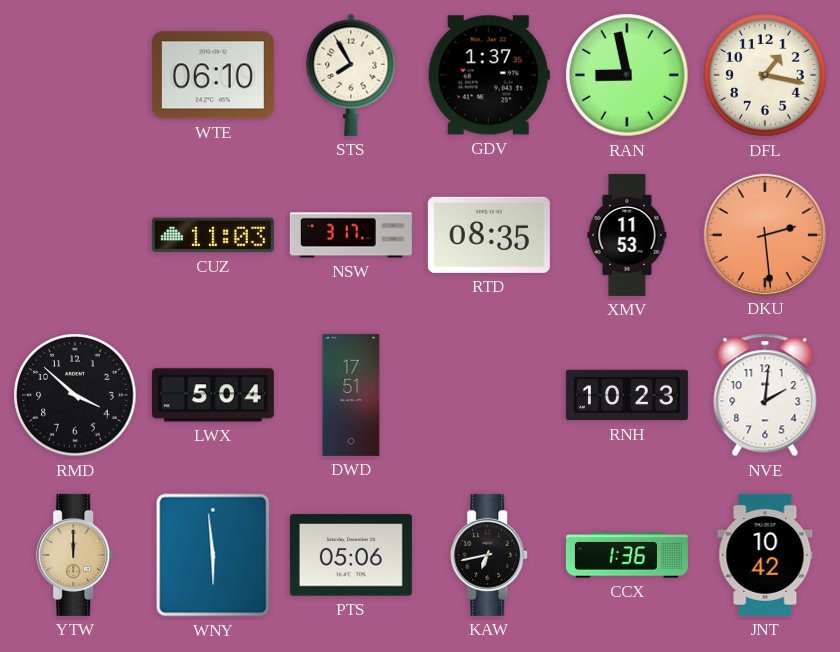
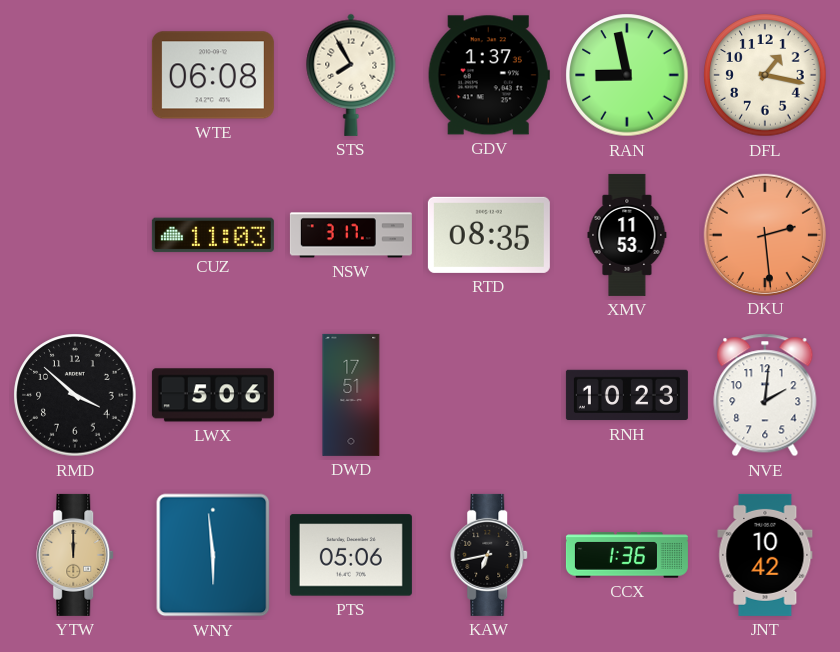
WTE: 06:10 -> 06:08 (213, 75)
LWX: 5:04 -> 5:06 (213, 395)
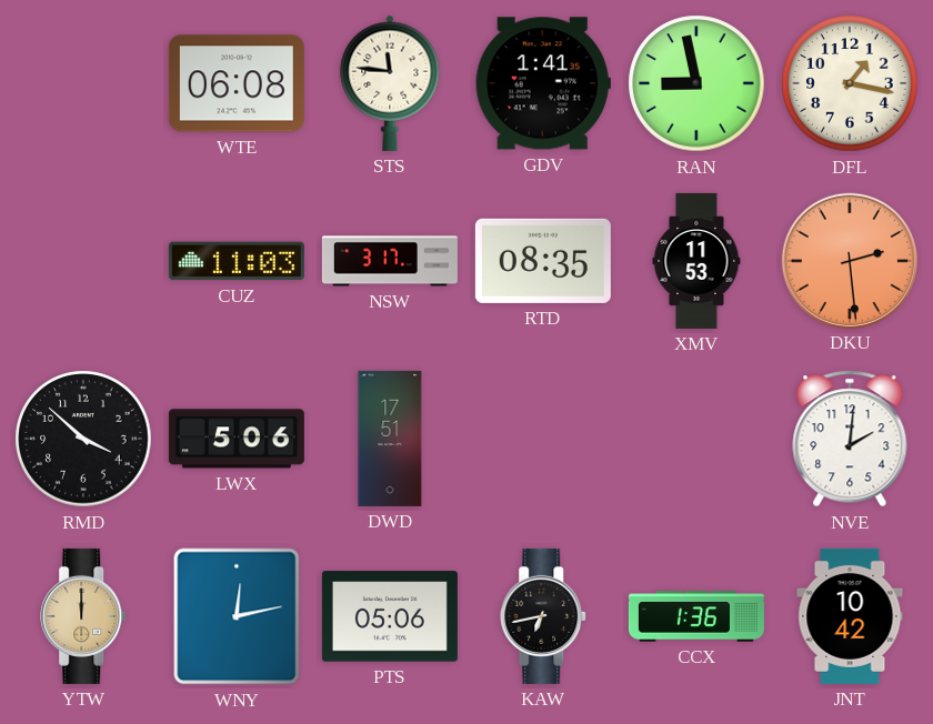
STS: 7:55 -> 11:46 (390, 83)
GDV: 1:37 -> 1:41 (543, 83)
RNH: 10:23 -> none (627, 395)
WNY: 5:59 -> 12:13 (237, 616)
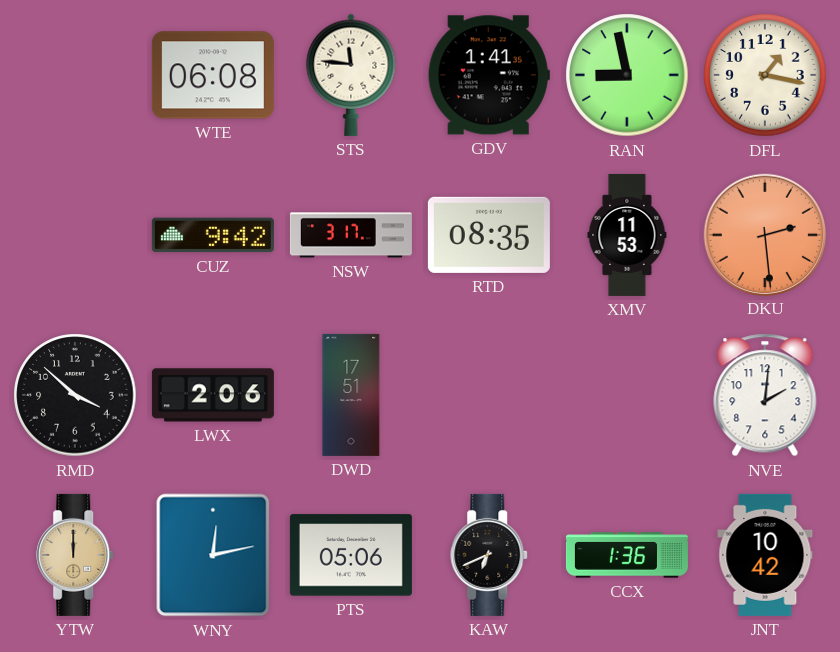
CUZ: 11:03 -> 9:42 (213, 235)
LWX: 5:06 -> 2:06 (213, 395)
KAW: 6:43 -> 6:41 (490, 555)
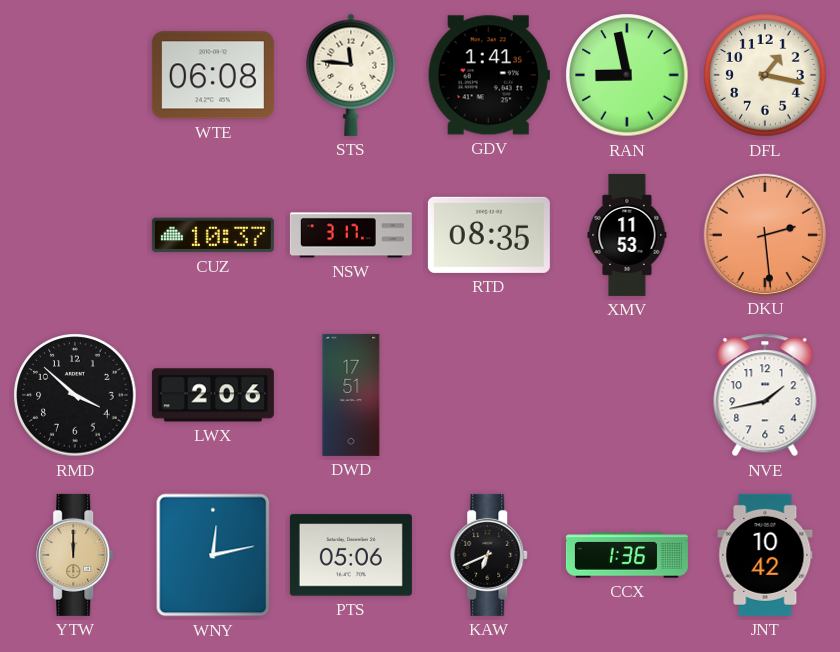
CUZ: 9:42 -> 10:37 (213, 235)
NVE: 2:01 -> 1:43 (765, 395)
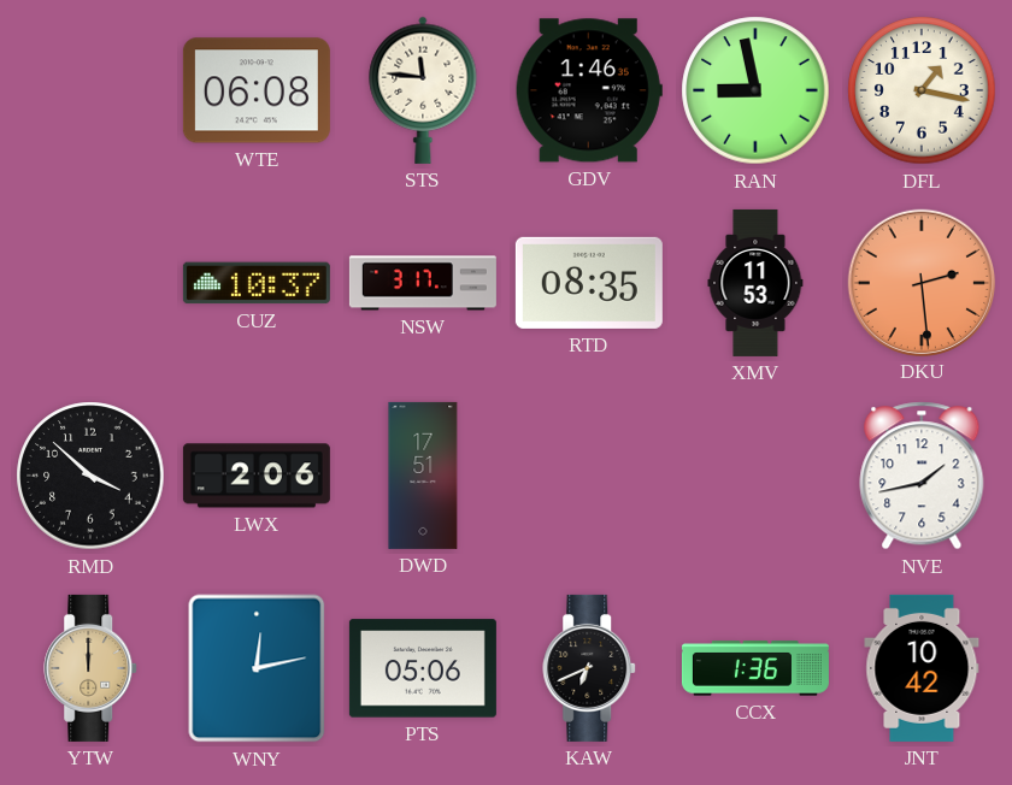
GDV: 1:41 -> 1:46 (589, 90)
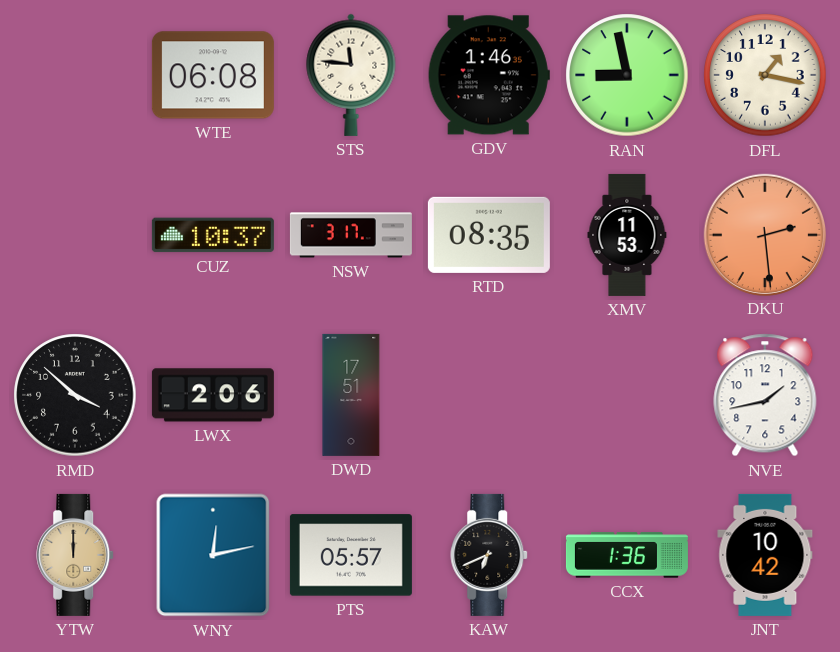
PTS: 05:06 -> 05:57 (351, 555)
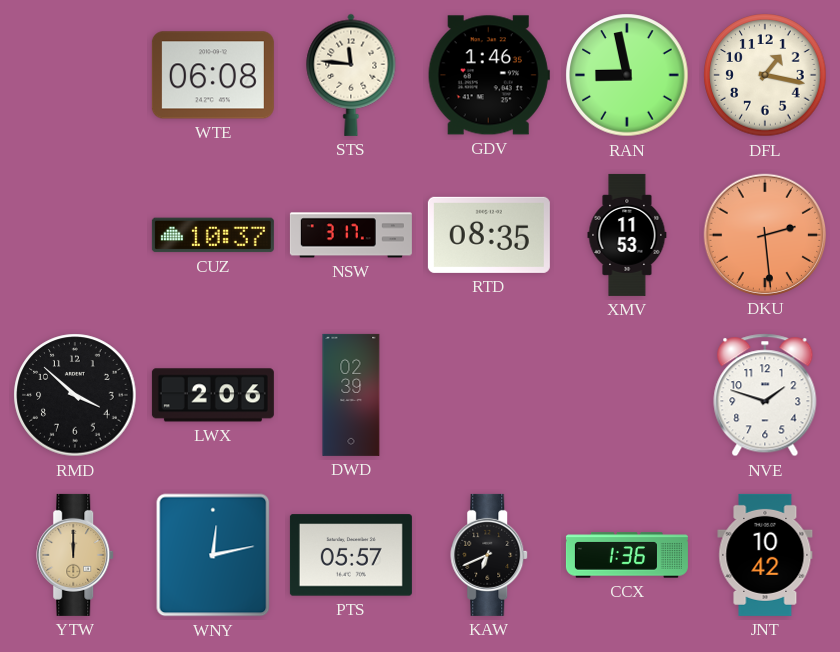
DWD: 17:51 -> 02:39 (351, 395)
NVE: 1:43 -> 1:48 (765, 395)
